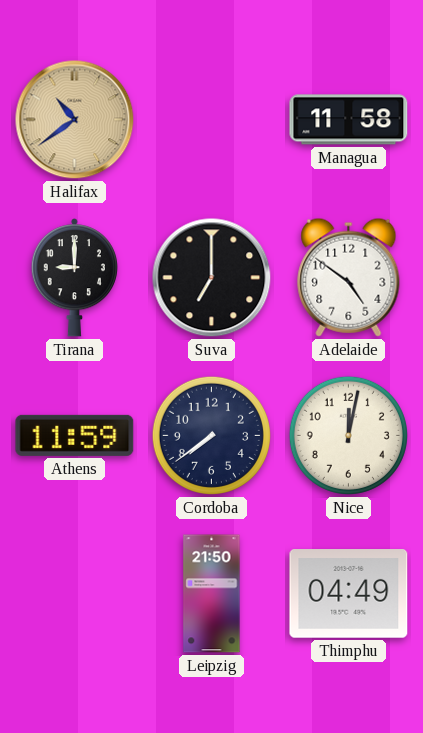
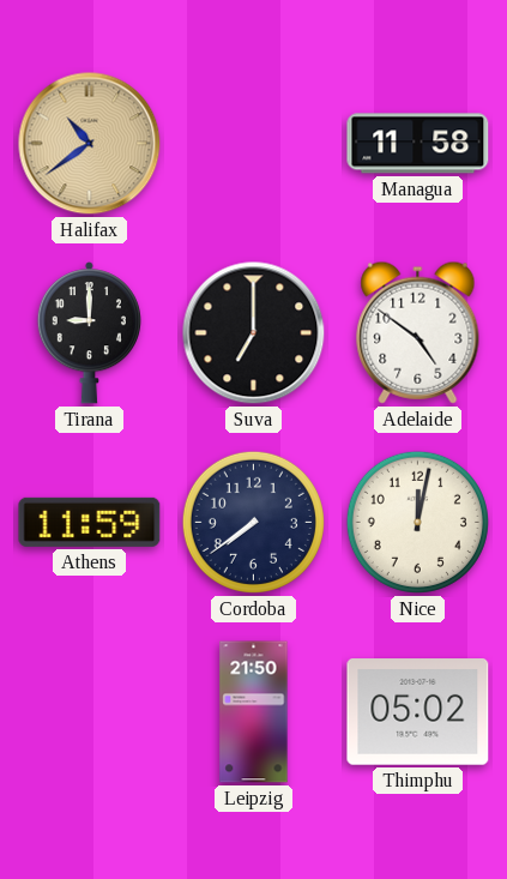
Thimphu: 04:49 -> 05:02 (418, 712)
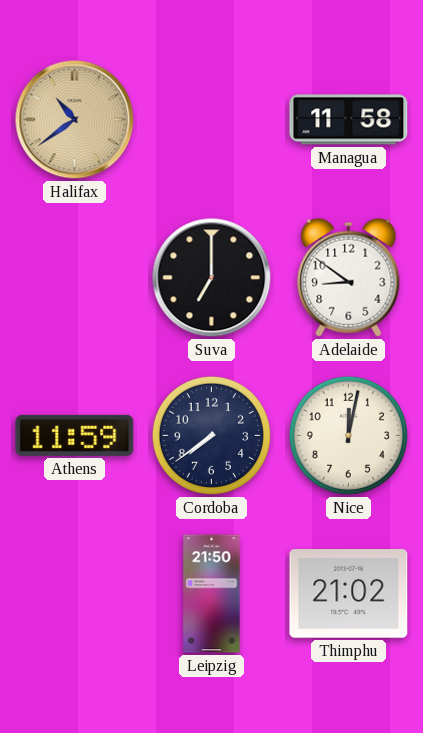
Tirana: 9:00 -> none (89, 333)
Adelaide: 4:51 -> 8:51 (349, 277)
Thimphu: 05:02 -> 21:02 (349, 594)
